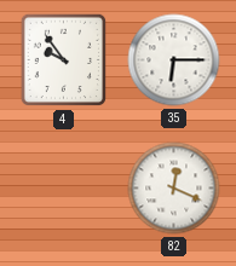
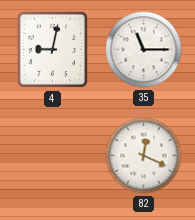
4: 9:54 -> 9:02 (52, 50)
35: 6:15 -> 11:15 (144, 50)
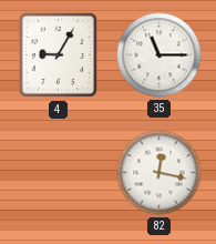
4: 9:02 -> 9:05 (58, 55)
82: 12:19 -> 12:17 (160, 173)
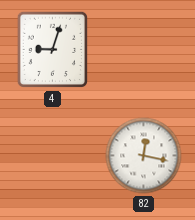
4: 9:05 -> 9:03 (52, 50)
35: 11:15 -> none (160, 55)
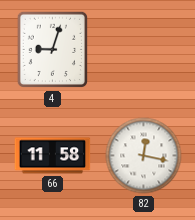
66: none -> 11:58 (53, 156)
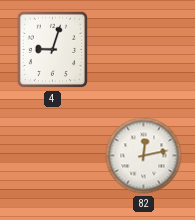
66: 11:58 -> none (53, 156)
82: 12:17 -> 12:13 (144, 156)
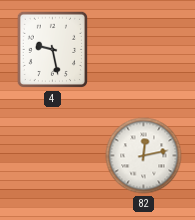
4: 9:03 -> 9:28 (52, 50)
